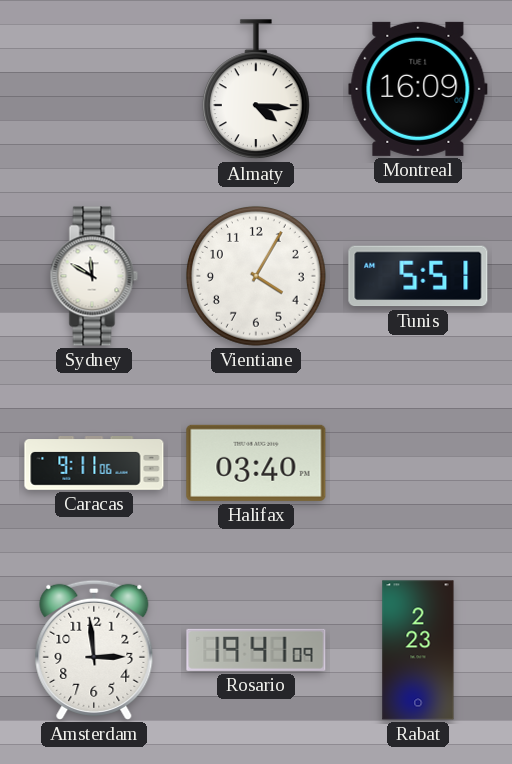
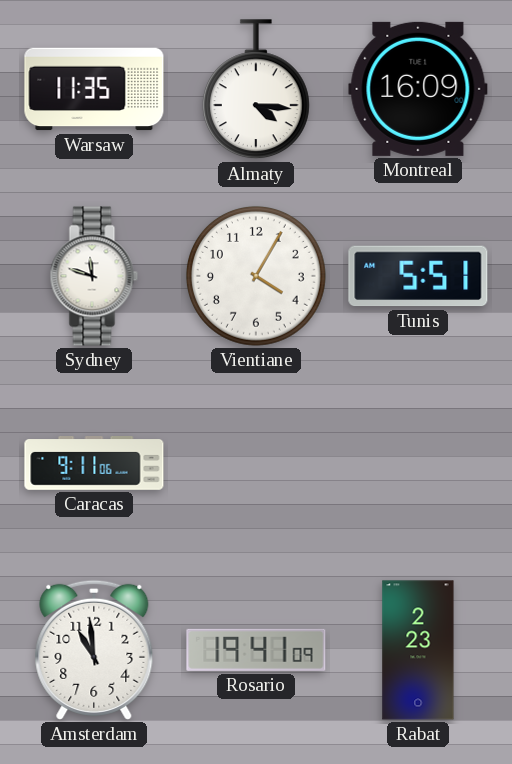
Warsaw: none -> 11:35 (94, 89)
Sydney: 11:50 -> 11:48 (94, 276)
Halifax: 03:40 -> none (256, 463)
Amsterdam: 2:59 -> 10:59 (94, 650)
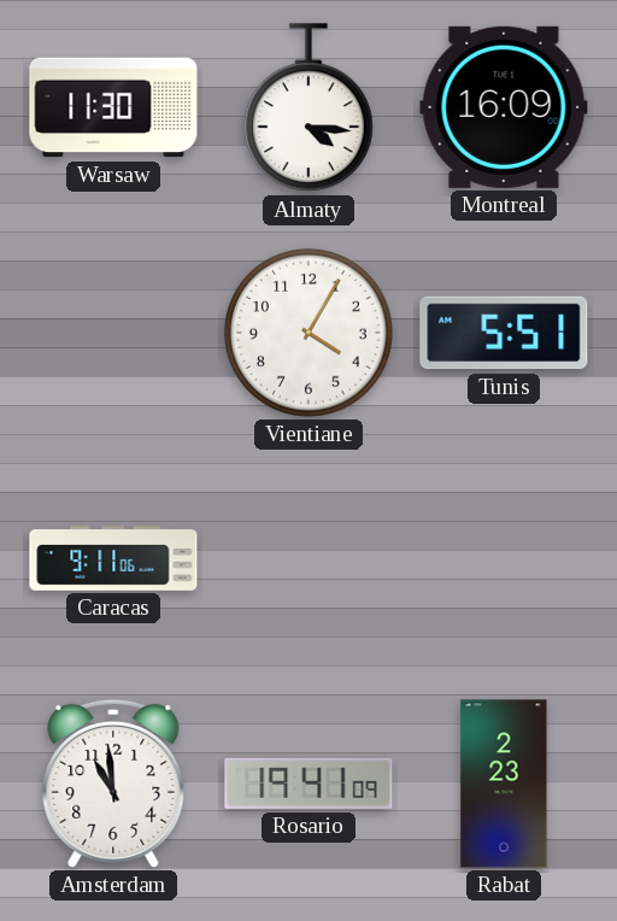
Warsaw: 11:35 -> 11:30 (113, 107)
Sydney: 11:48 -> none (94, 276)
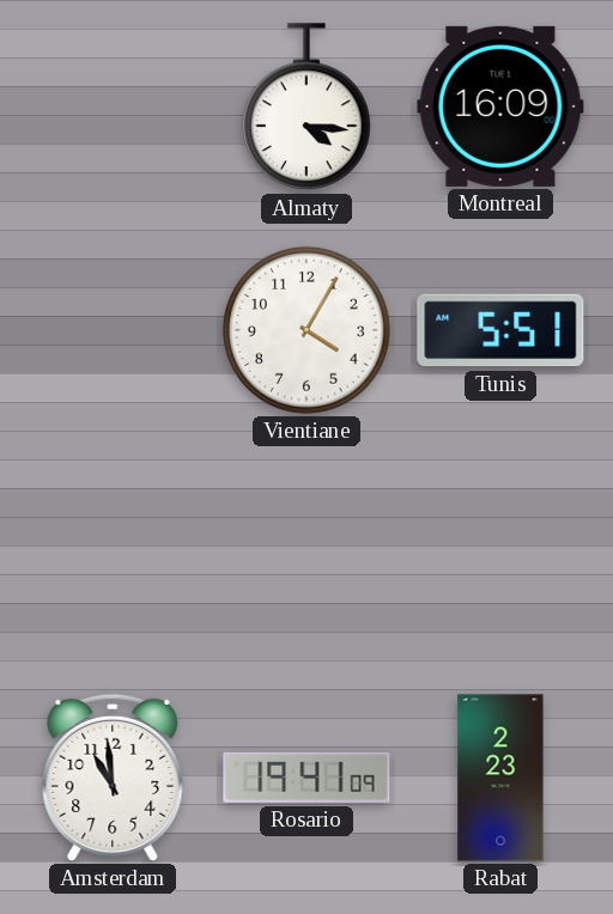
Warsaw: 11:30 -> none (113, 107)
Caracas: 9:11 -> none (113, 559)
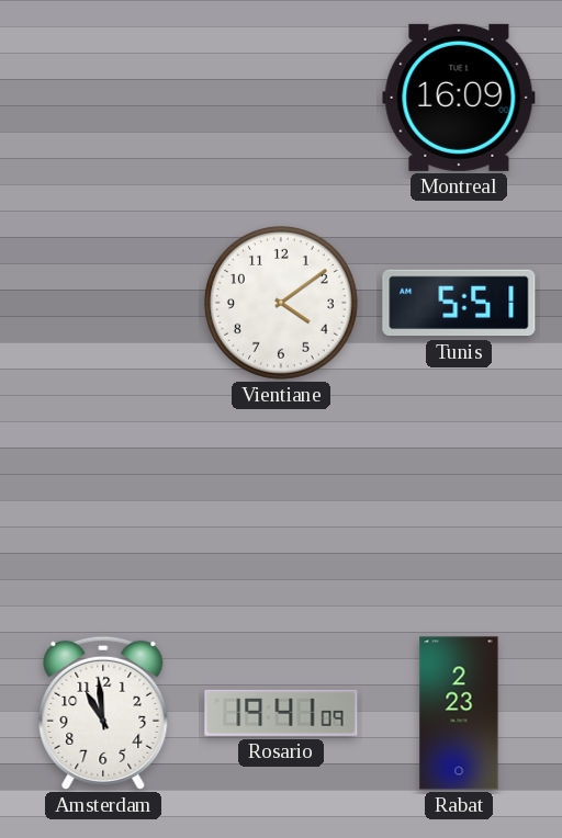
Almaty: 4:16 -> none (306, 108)
Vientiane: 4:05 -> 4:09 (281, 303)
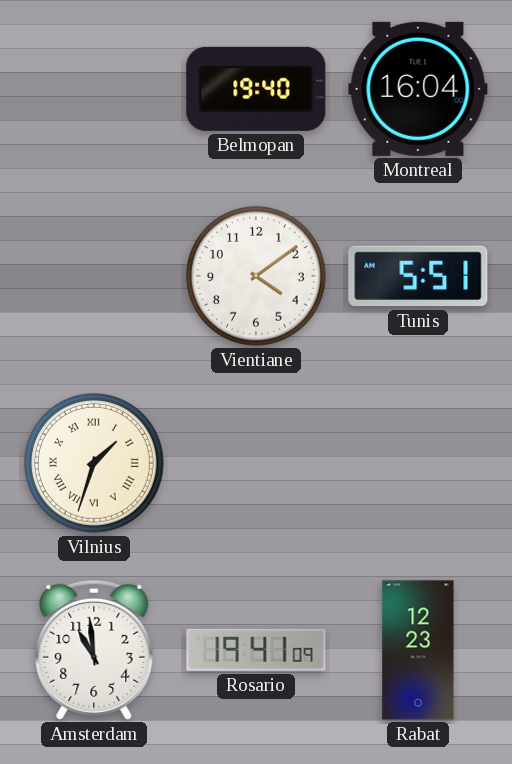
Belmopan: none -> 19:40 (256, 89)
Montreal: 16:09 -> 16:04 (418, 89)
Vilnius: none -> 1:33 (94, 463)
Rabat: 2:23 -> 12:23 (418, 650)
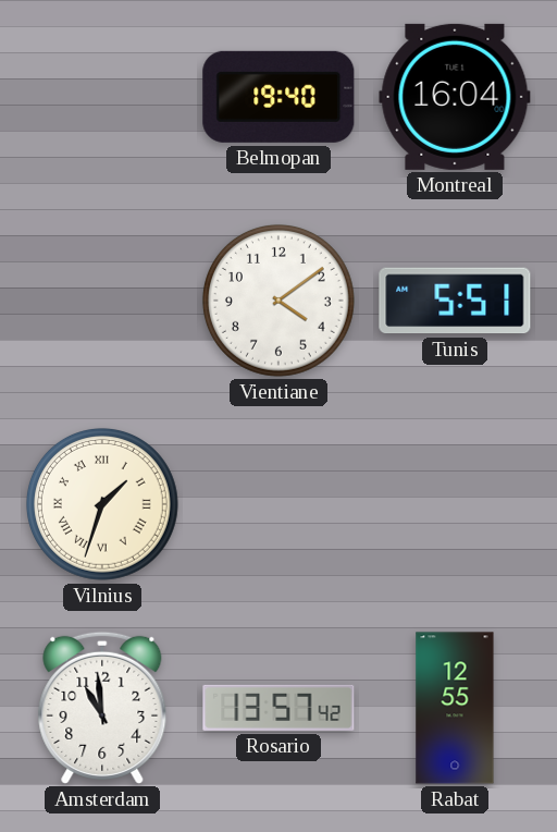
Rosario: 19:41 -> 13:57 (278, 708)
Rabat: 12:23 -> 12:55 (455, 708)
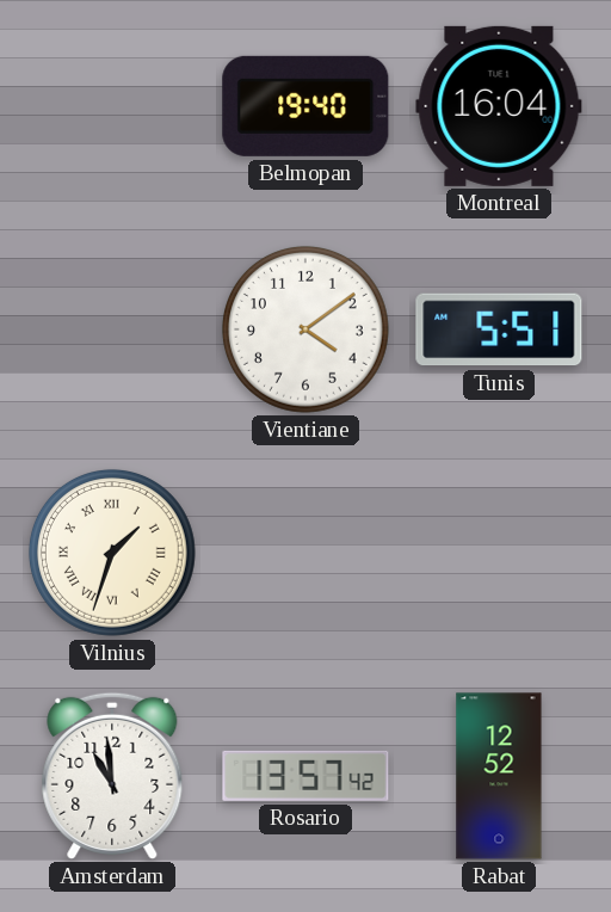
Rabat: 12:55 -> 12:52 (499, 776)
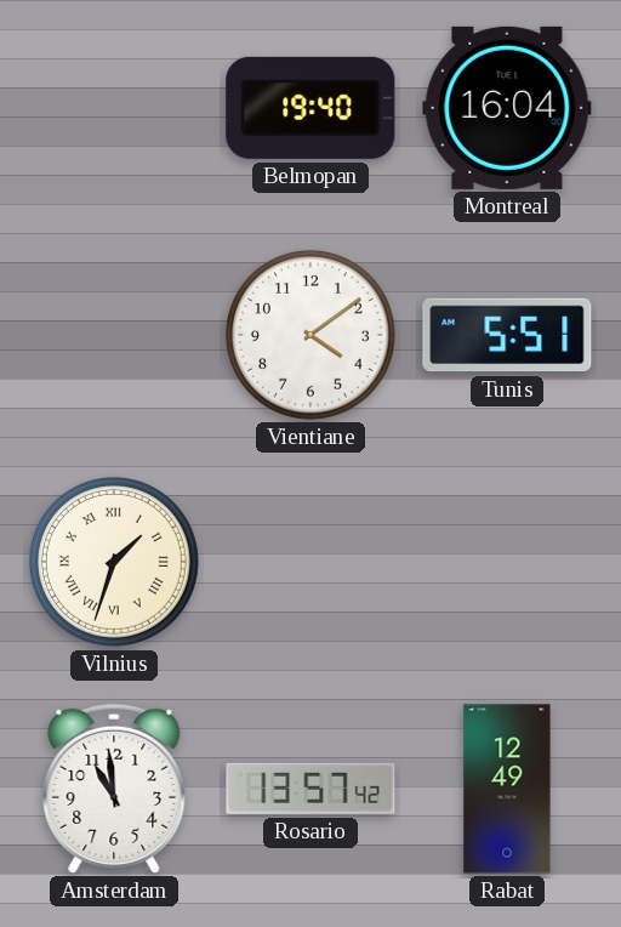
Rabat: 12:52 -> 12:49 (507, 789)
